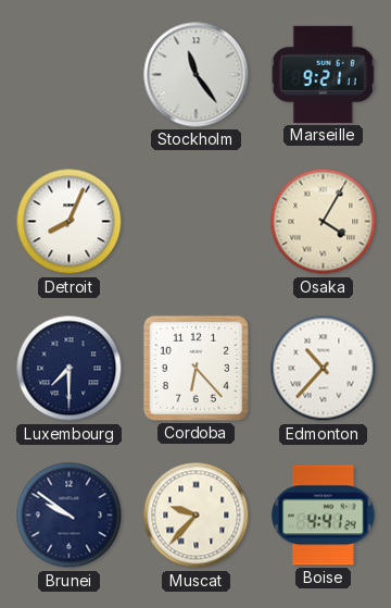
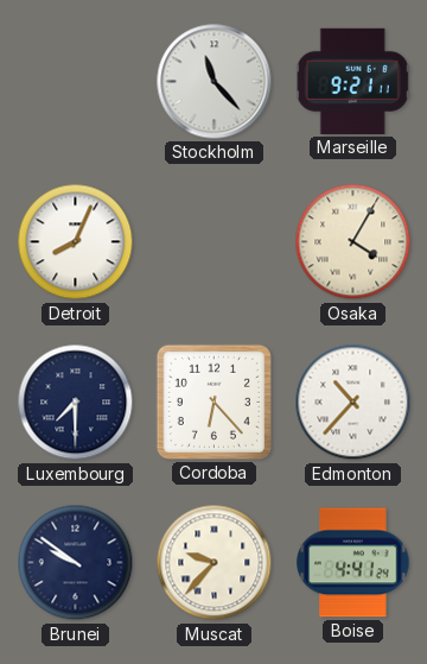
Stockholm: 11:24 -> 11:23 (215, 82)
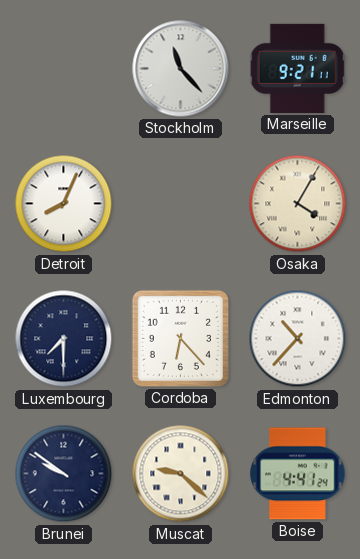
Muscat: 9:37 -> 9:22 (181, 474)
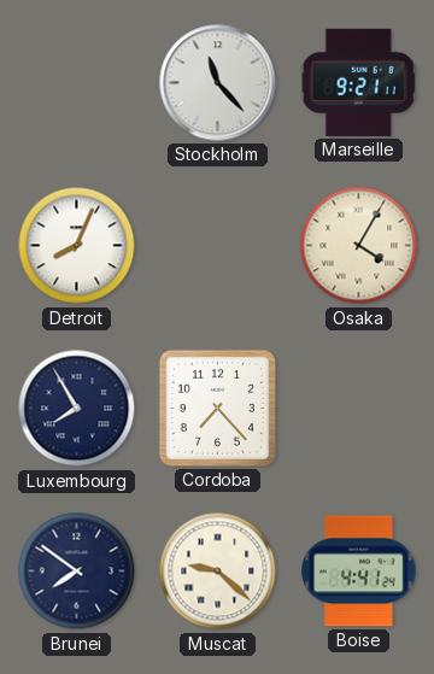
Luxembourg: 7:30 -> 7:55 (77, 409)
Cordoba: 6:23 -> 7:23 (217, 408)
Edmonton: 10:37 -> none (298, 339)
Brunei: 9:51 -> 7:51 (77, 572)
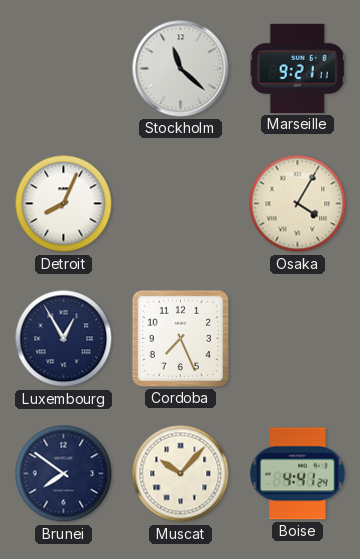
Stockholm: 11:23 -> 11:22 (181, 69)
Luxembourg: 7:55 -> 12:55 (64, 339)
Cordoba: 7:23 -> 7:26 (180, 338)
Muscat: 9:22 -> 10:07 (181, 474)
